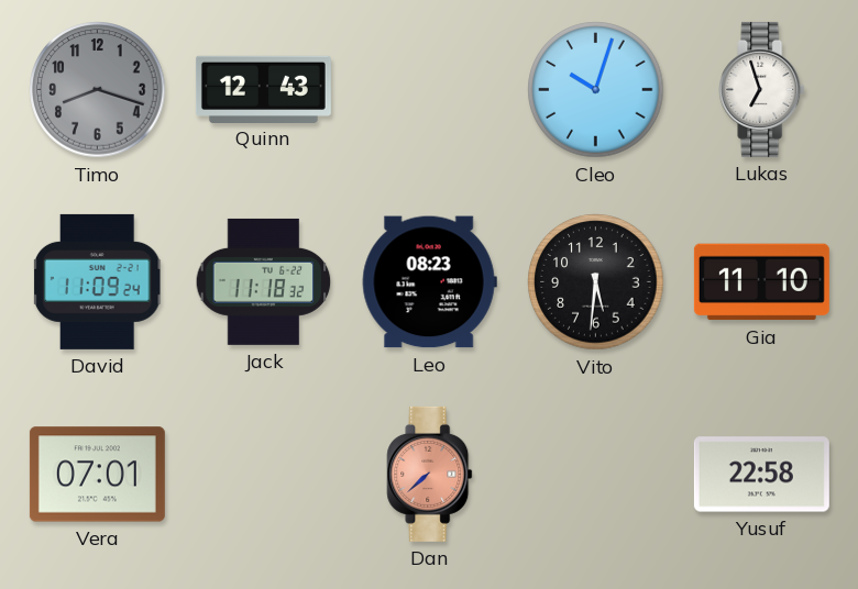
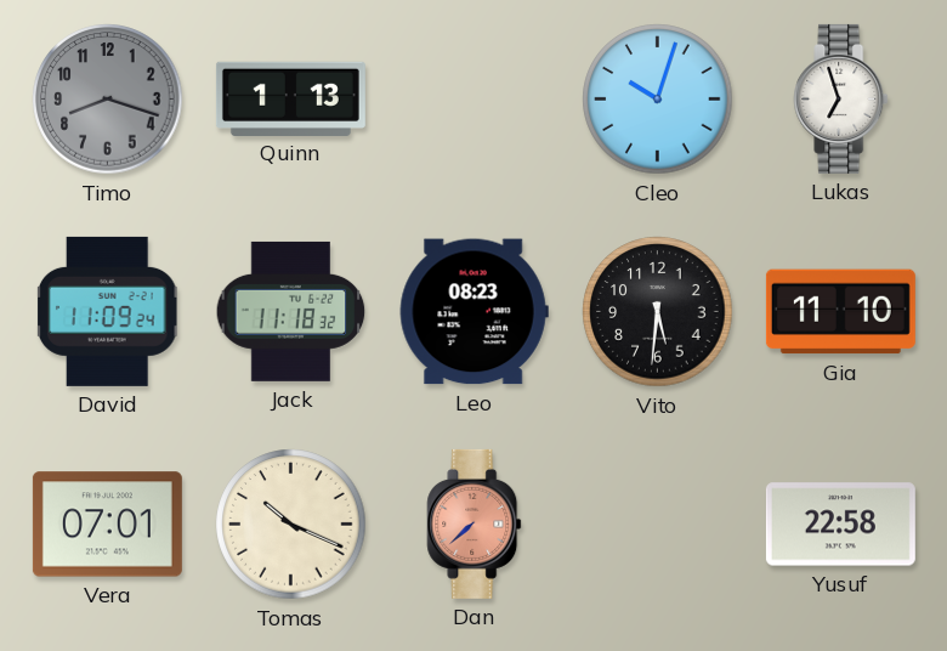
Quinn: 12:43 -> 1:13 (290, 98)
Tomas: none -> 10:19 (291, 525)
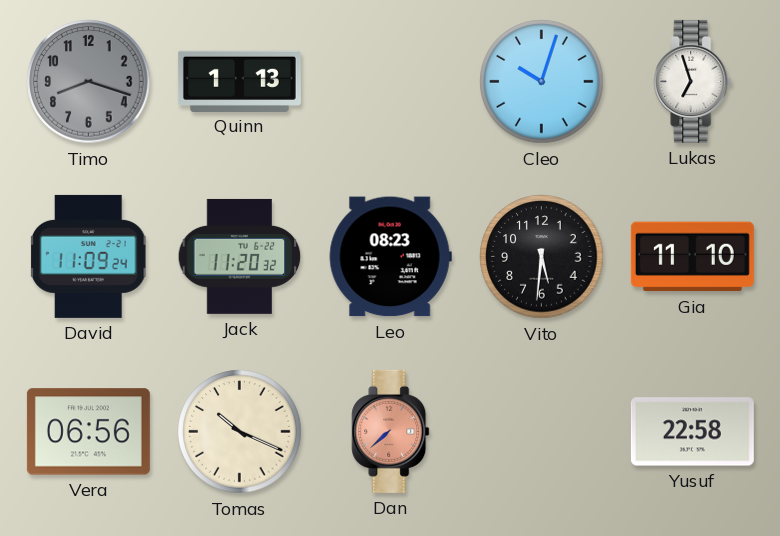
Jack: 11:18 -> 11:20 (240, 256)
Vera: 07:01 -> 06:56 (88, 432)
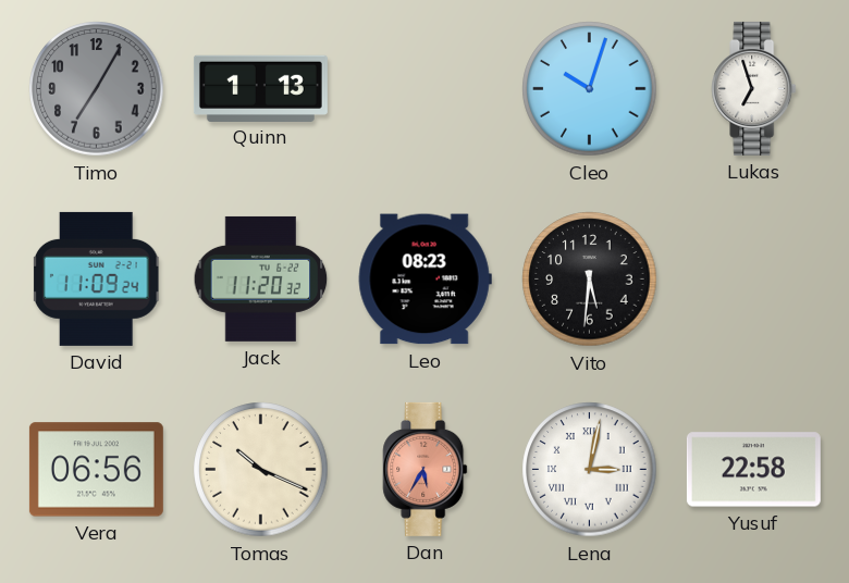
Timo: 8:18 -> 7:05 (97, 89)
Gia: 11:10 -> none (692, 257)
Dan: 7:38 -> 5:35 (426, 469)
Lena: none -> 3:02 (590, 470)
